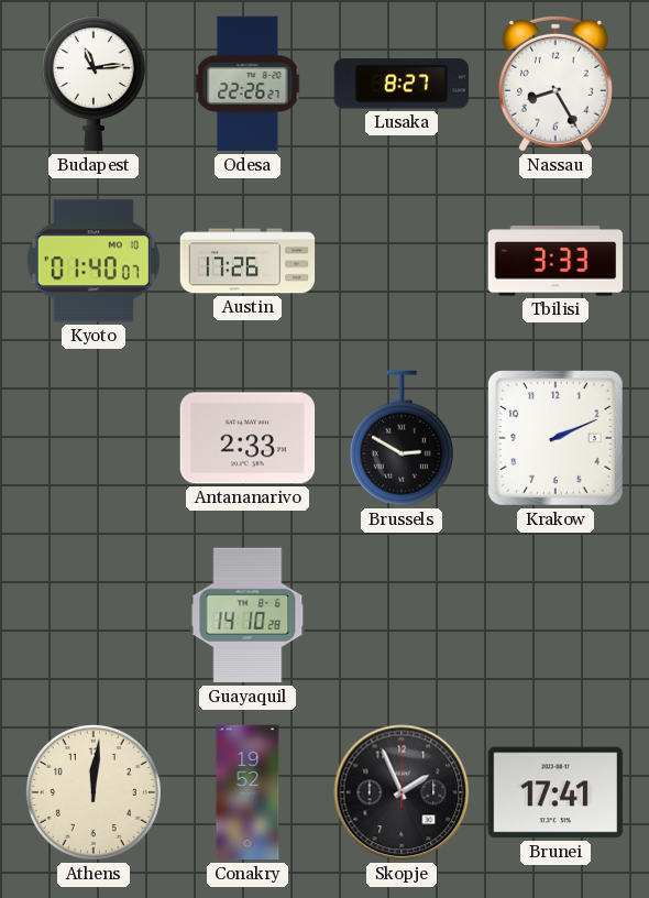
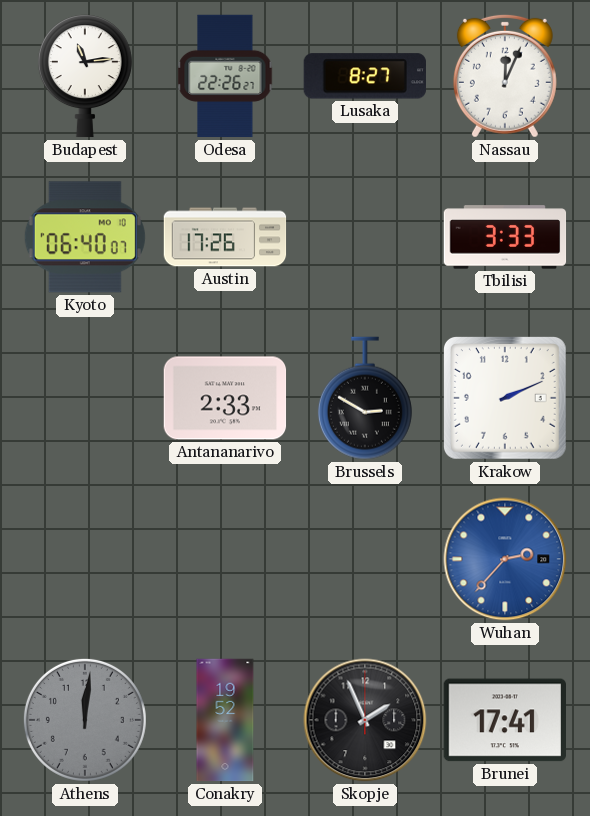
Nassau: 8:25 -> 12:04 (505, 76)
Kyoto: 01:40 -> 06:40 (85, 237)
Guayaquil: 14:10 -> none (248, 615)
Wuhan: none -> 2:37 (505, 559)
Athens dial: cream -> grey (85, 720)
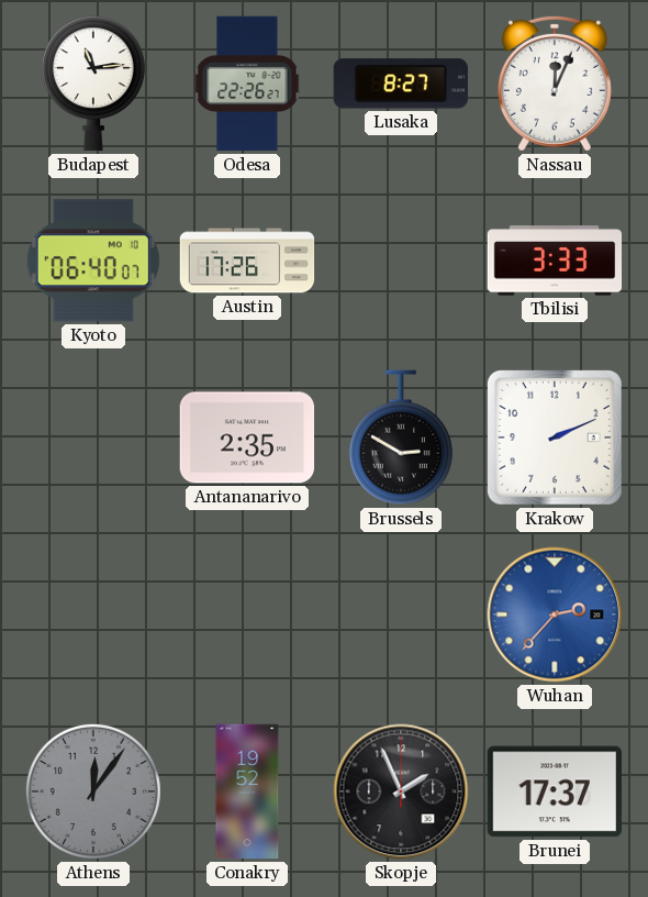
Antananarivo: 2:33 -> 2:35 (247, 438)
Athens: 12:01 -> 12:06 (93, 791)
Brunei: 17:41 -> 17:37 (554, 791)
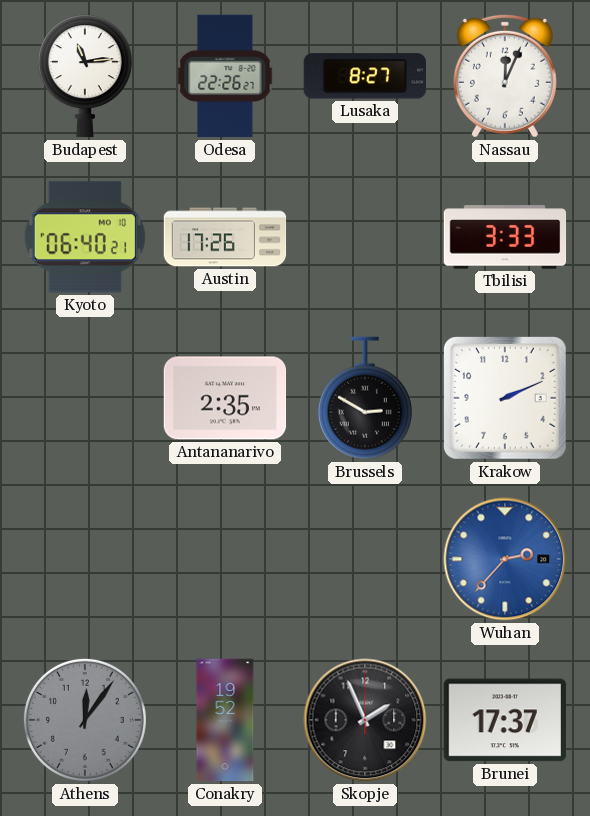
Kyoto: 06:40:07 -> 06:40:21 (85, 237)
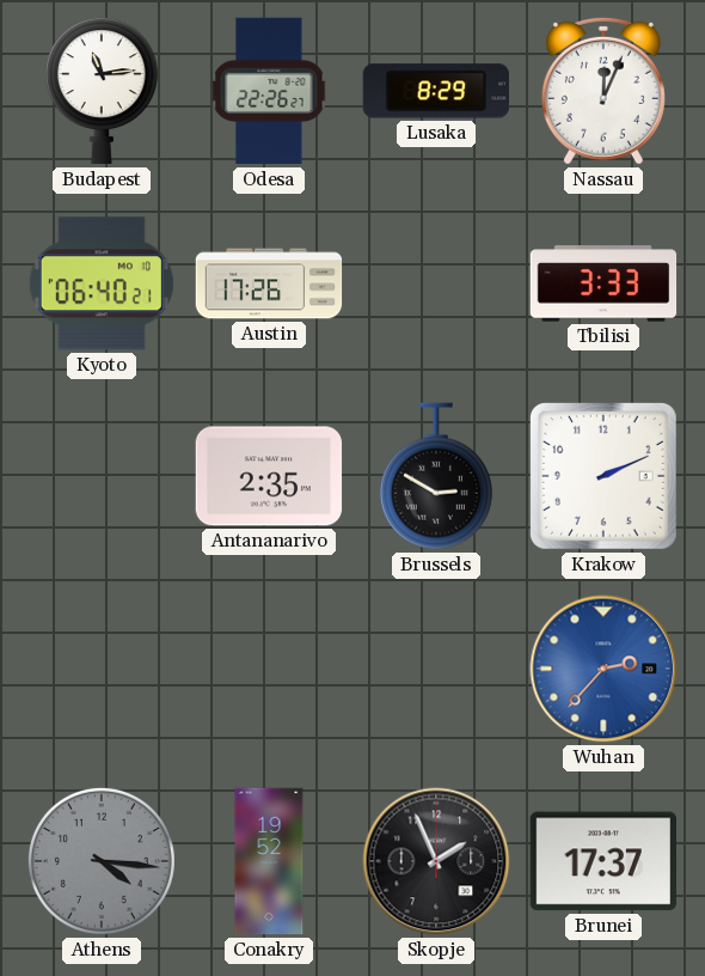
Lusaka: 8:27 -> 8:29 (436, 91)
Athens: 12:06 -> 4:16 (102, 861)
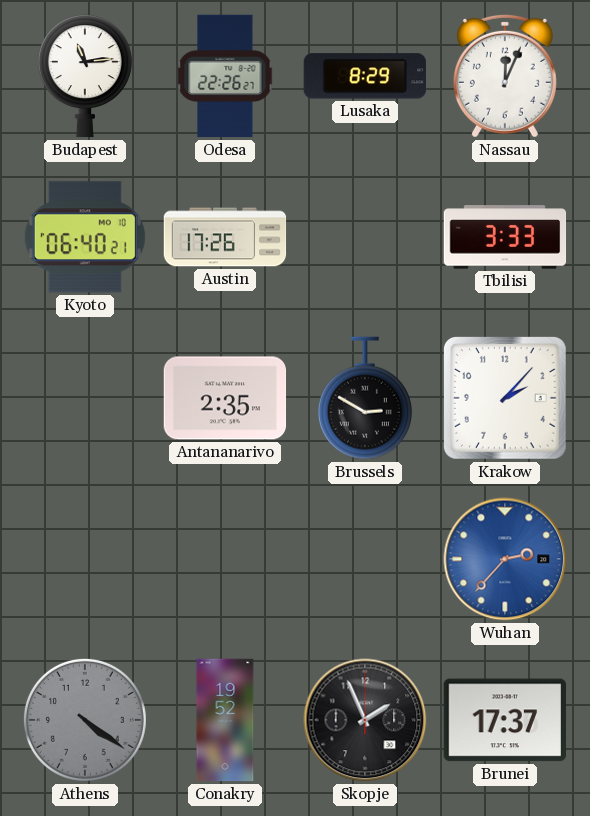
Krakow: 2:11 -> 2:07 (505, 398)
Athens: 4:16 -> 4:21 (85, 720)
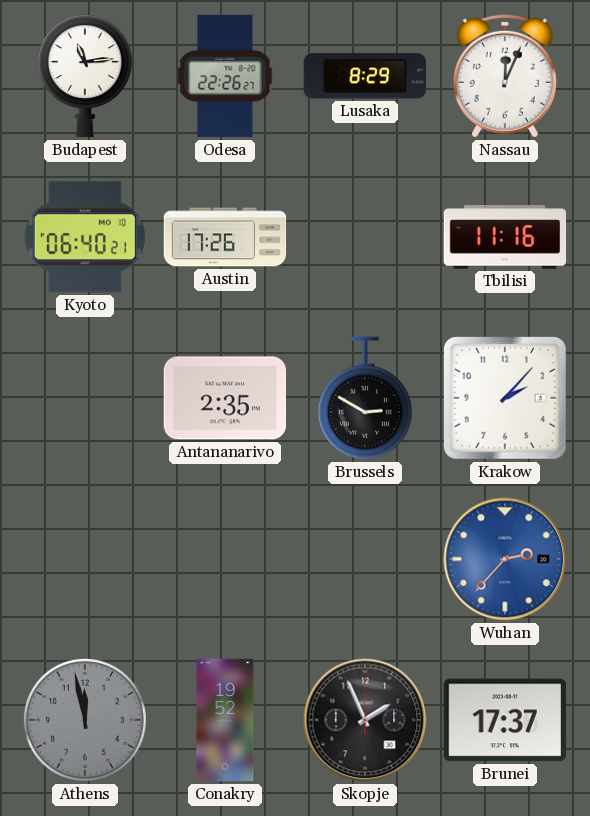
Tbilisi: 3:33 -> 11:16 (505, 237)
Athens: 4:21 -> 11:58 (85, 720)
